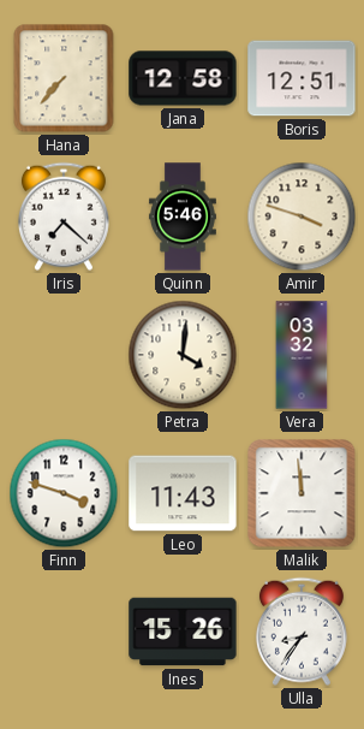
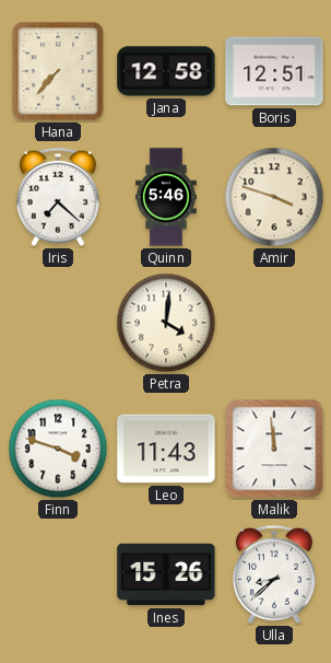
Vera: 03:32 -> none (302, 355)
Ulla: 8:36 -> 8:38 (274, 574)
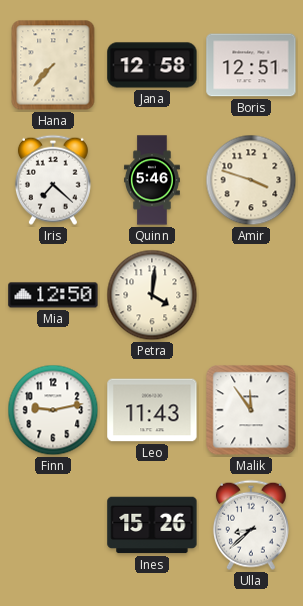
Mia: none -> 12:50 (53, 295)
Finn: 3:48 -> 9:13 (53, 410)
Malik: 11:59 -> 11:54 (251, 410)
